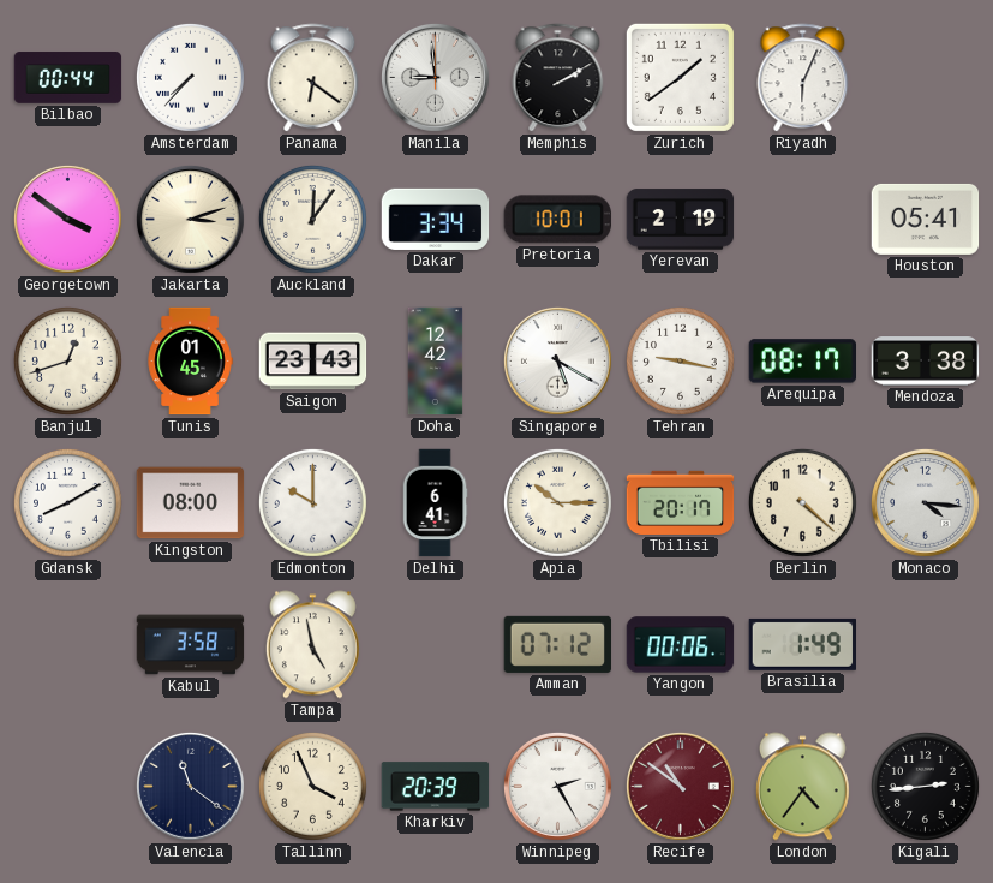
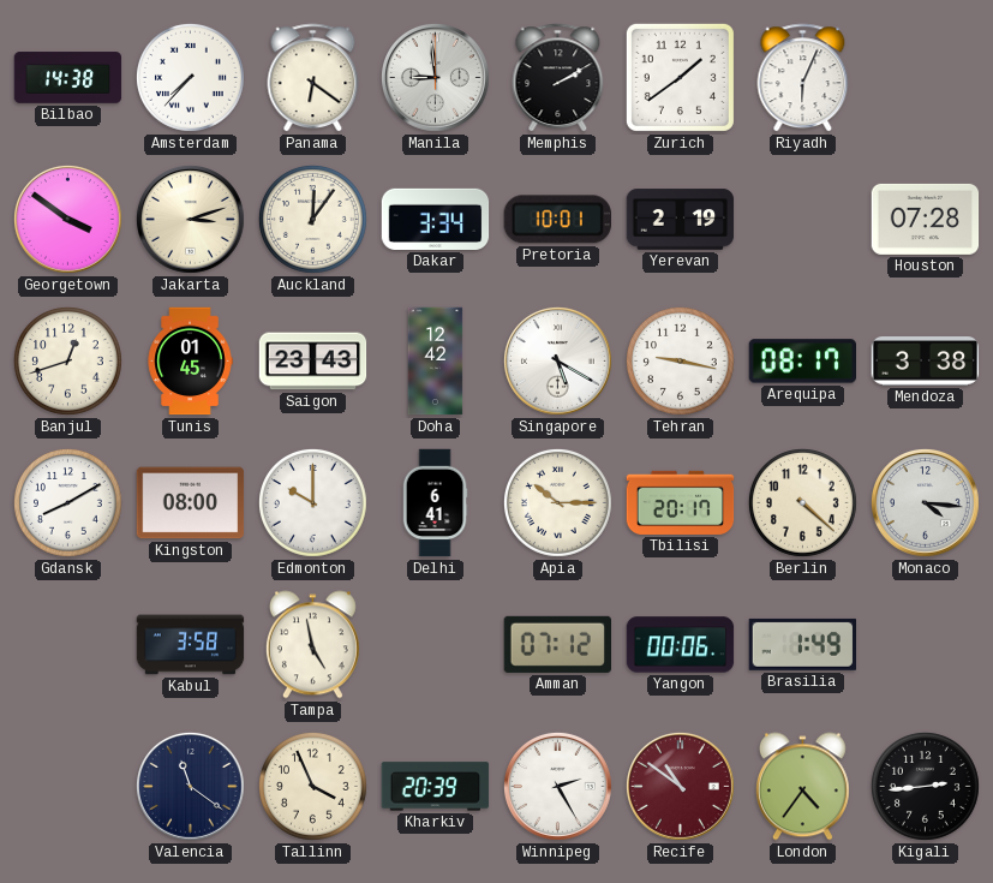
Bilbao: 00:44 -> 14:38 (68, 78)
Houston: 05:41 -> 07:28 (926, 219)
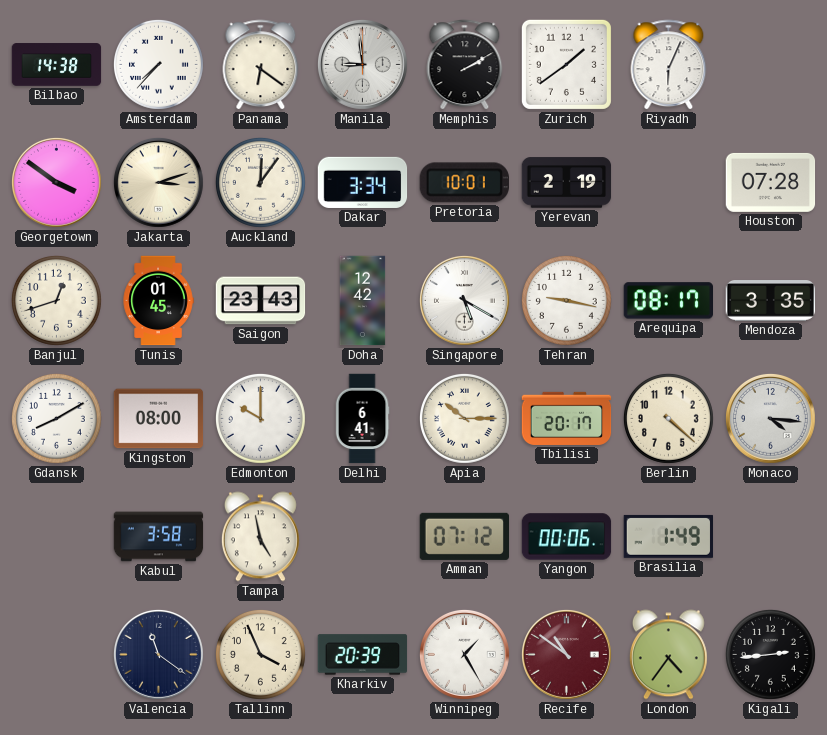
Mendoza: 3:38 -> 3:35 (771, 301)
Winnipeg: 2:25 -> 1:25 (464, 654)
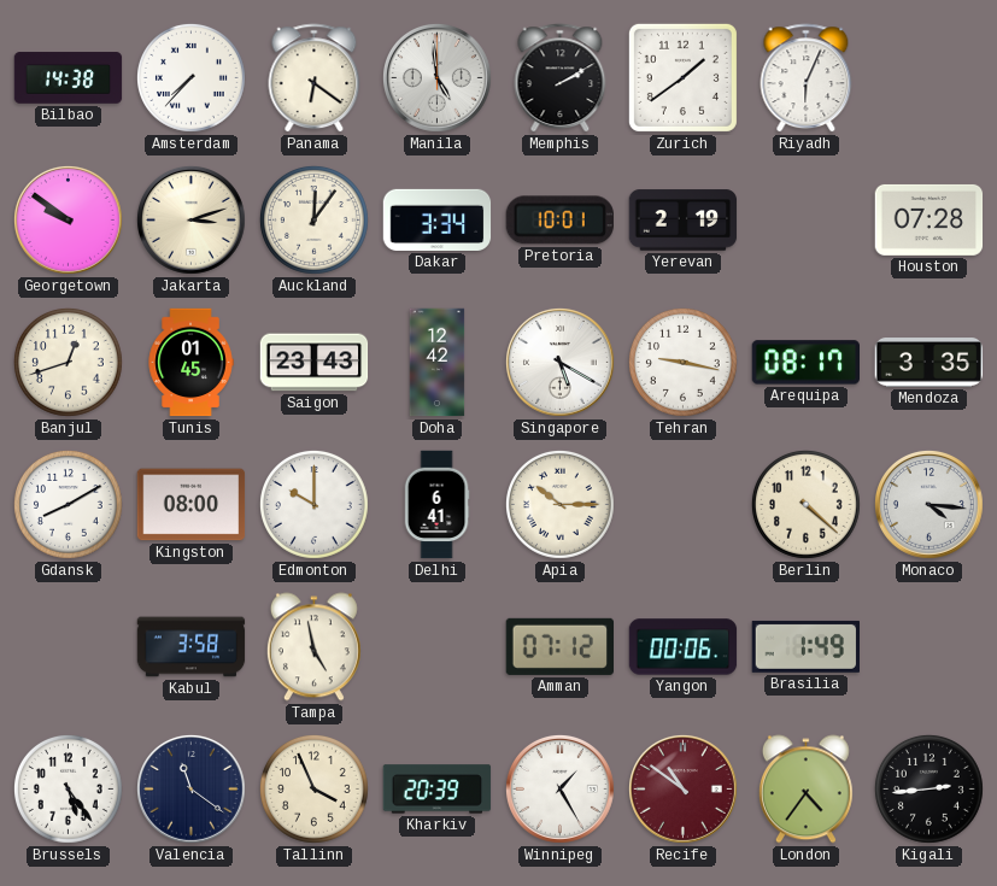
Manila: 8:59 -> 4:59 (436, 77)
Georgetown: 3:51 -> 9:51 (68, 219)
Tbilisi: 20:17 -> none (567, 418)
Brussels: none -> 5:24 (69, 790)
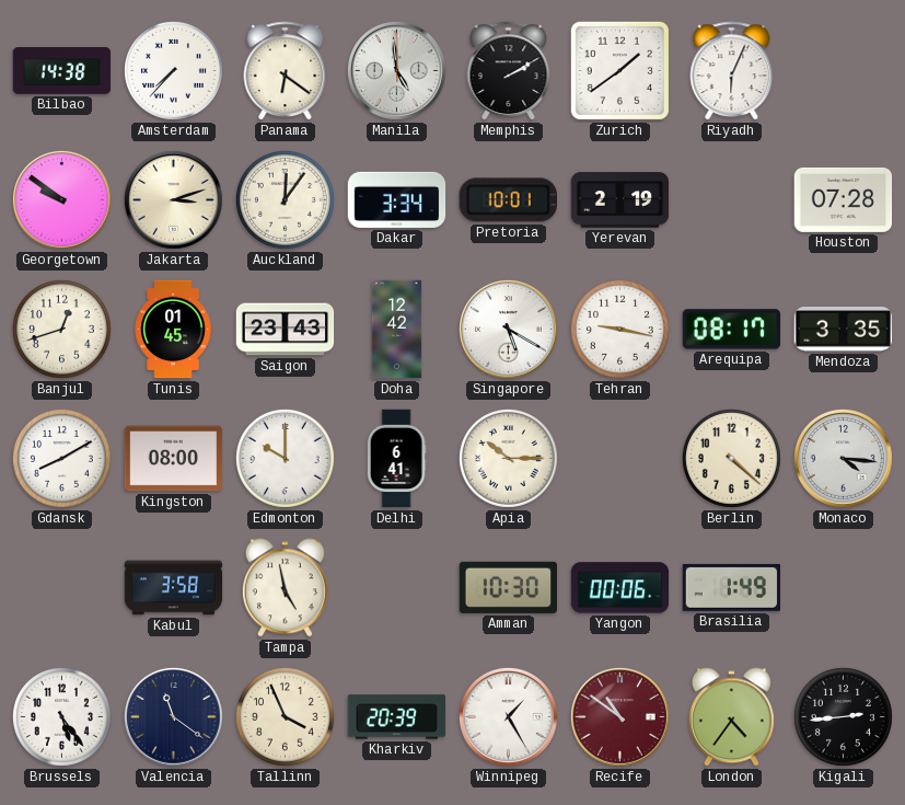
Amman: 07:12 -> 10:30 (508, 587)
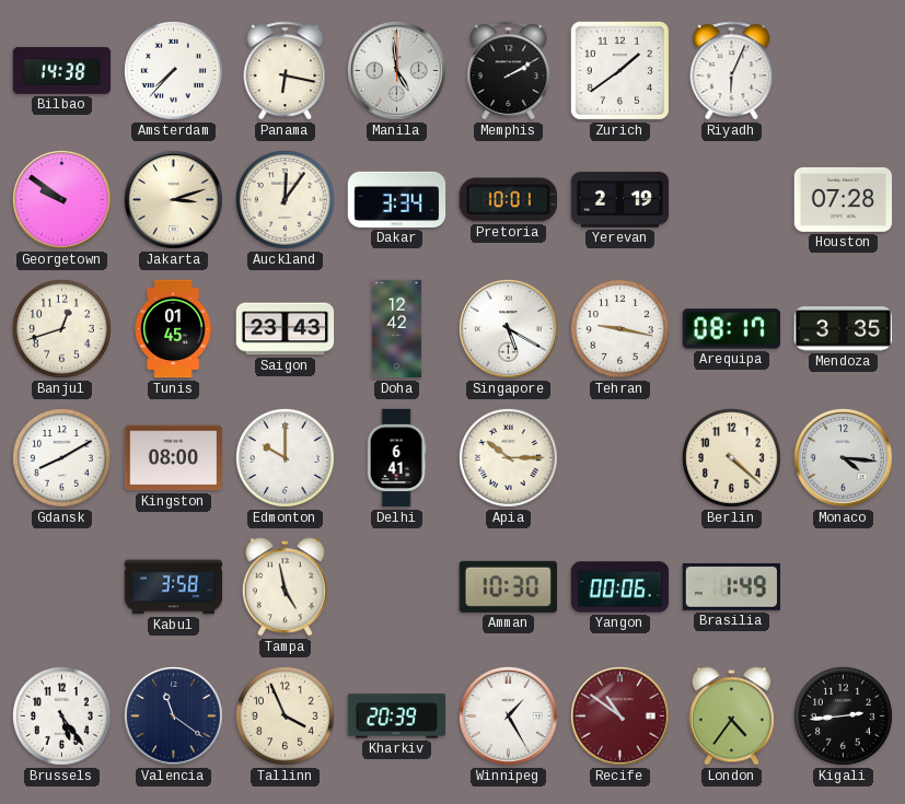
Panama: 6:21 -> 6:17 (286, 71)
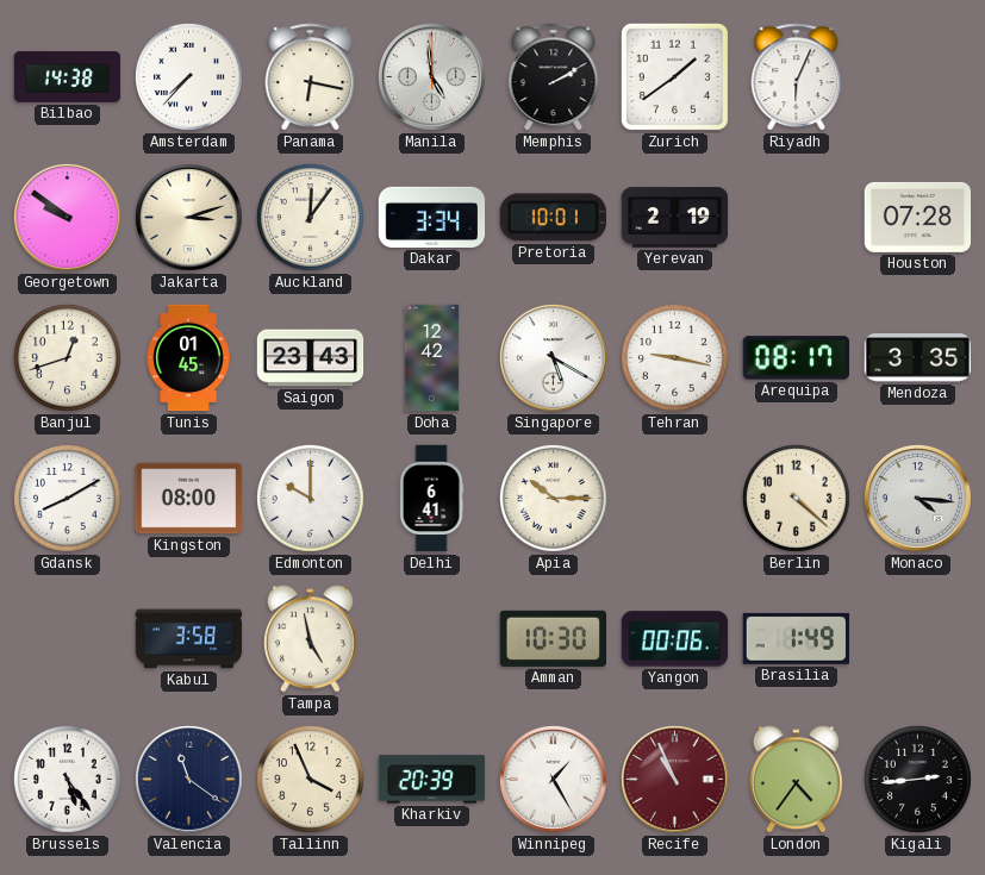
Recife: 10:51 -> 10:56 (674, 779)
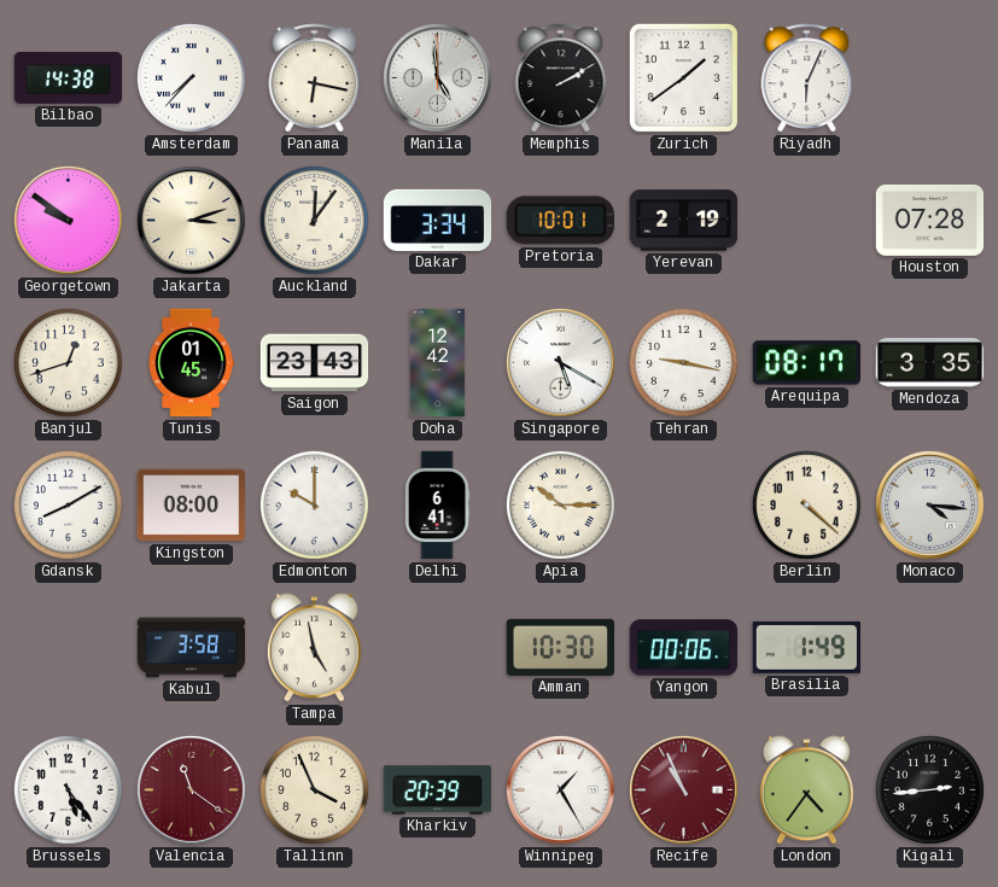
Valencia dial: navy -> burgundy (191, 789)
